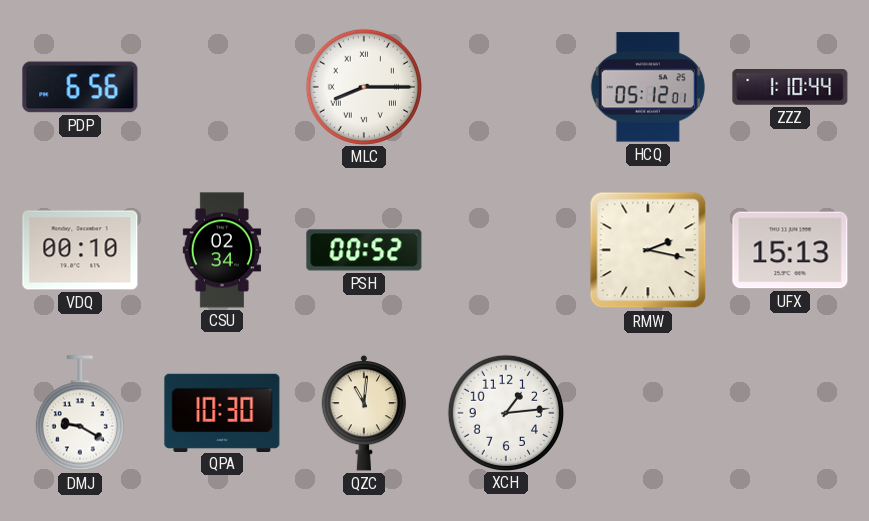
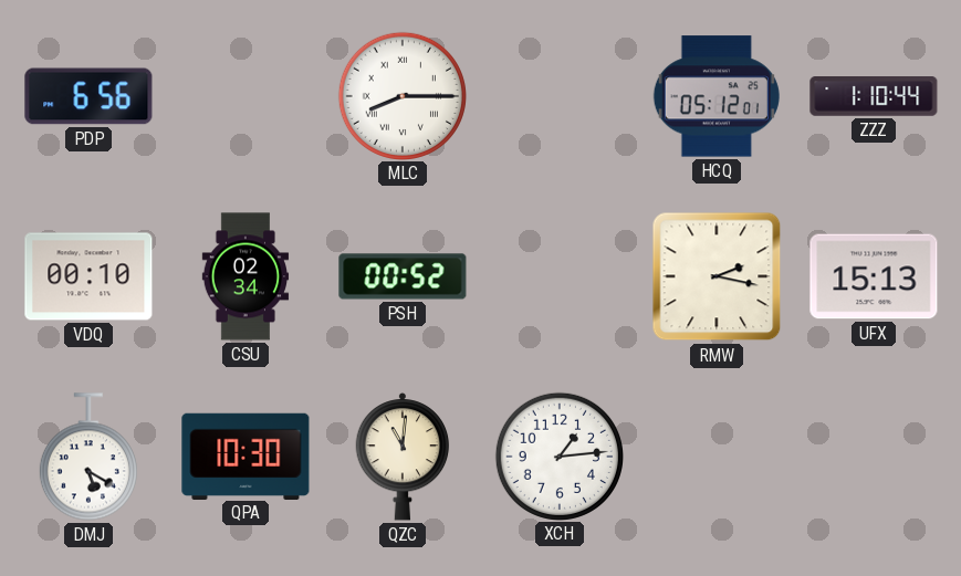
DMJ: 9:20 -> 5:20 (88, 457)
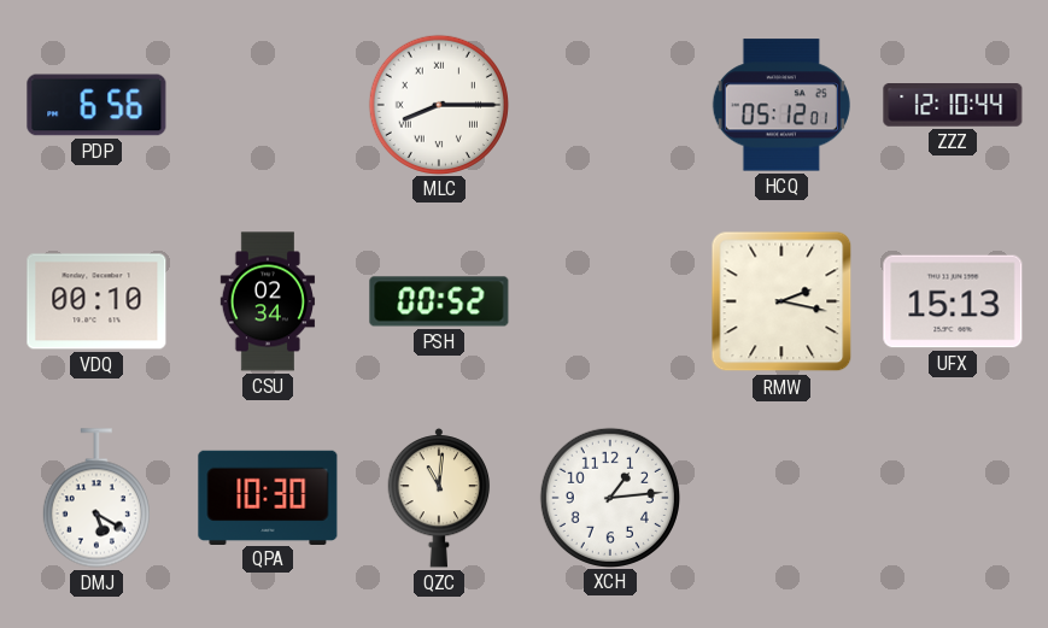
ZZZ: 1:10 -> 12:10 (953, 106)
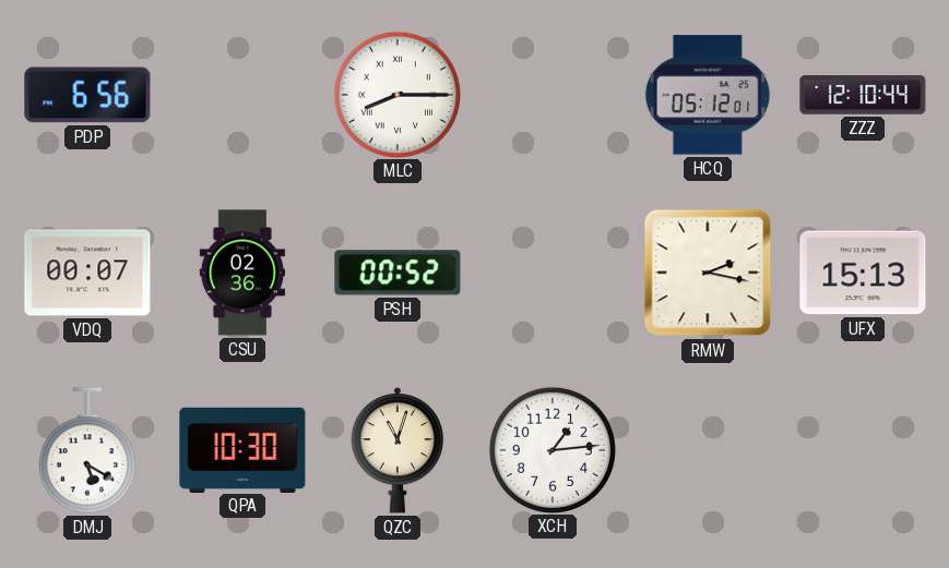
VDQ: 00:10 -> 00:07 (87, 273)
CSU: 02:34 -> 02:36 (242, 273)
QZC: 11:01 -> 11:03 (398, 451)
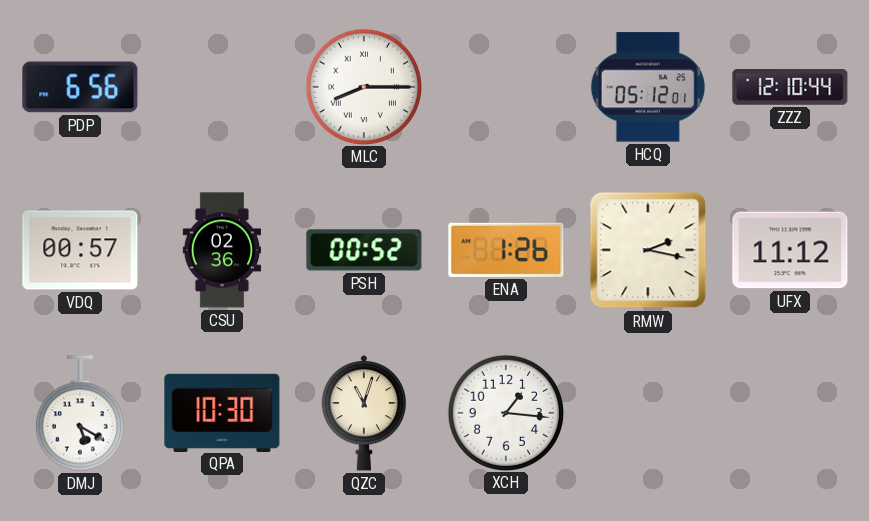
VDQ: 00:07 -> 00:57 (80, 250)
ENA: none -> 1:26 (506, 250)
UFX: 15:13 -> 11:12 (790, 250)
XCH: 1:14 -> 1:16 (505, 412)
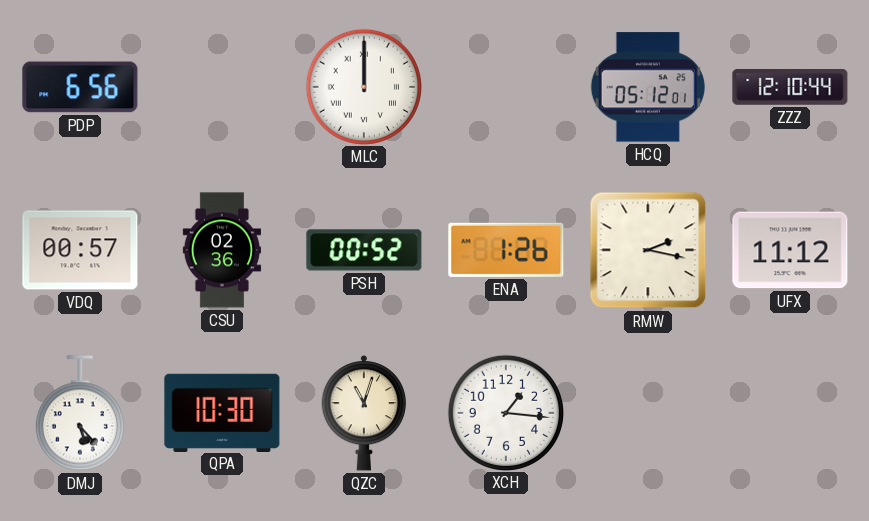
MLC: 8:15 -> 12:00 (363, 86)
DMJ: 5:20 -> 5:23 (80, 413)
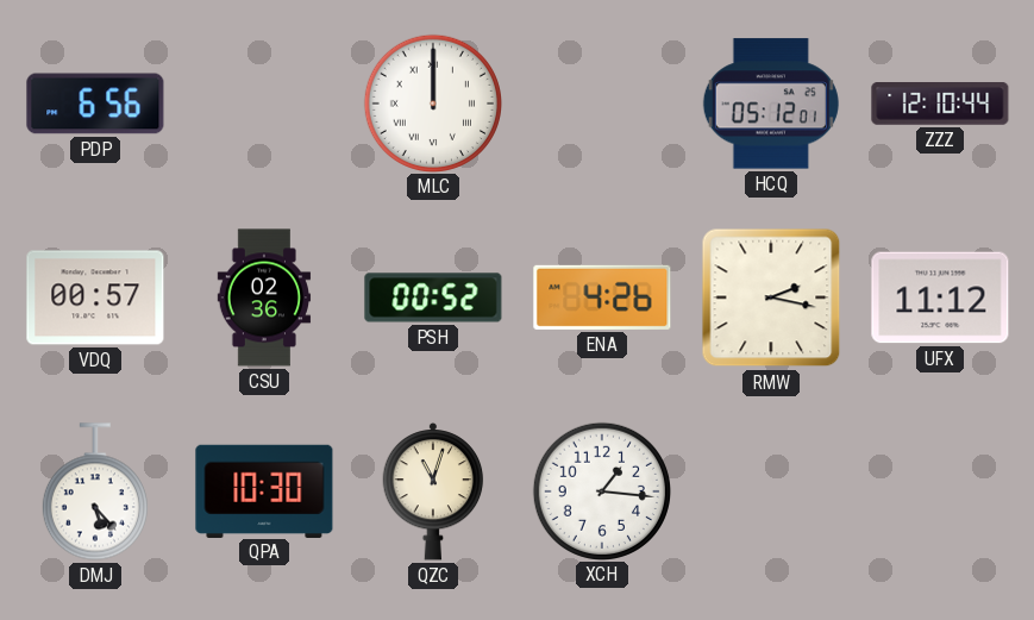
ENA: 1:26 -> 4:26 (602, 298)
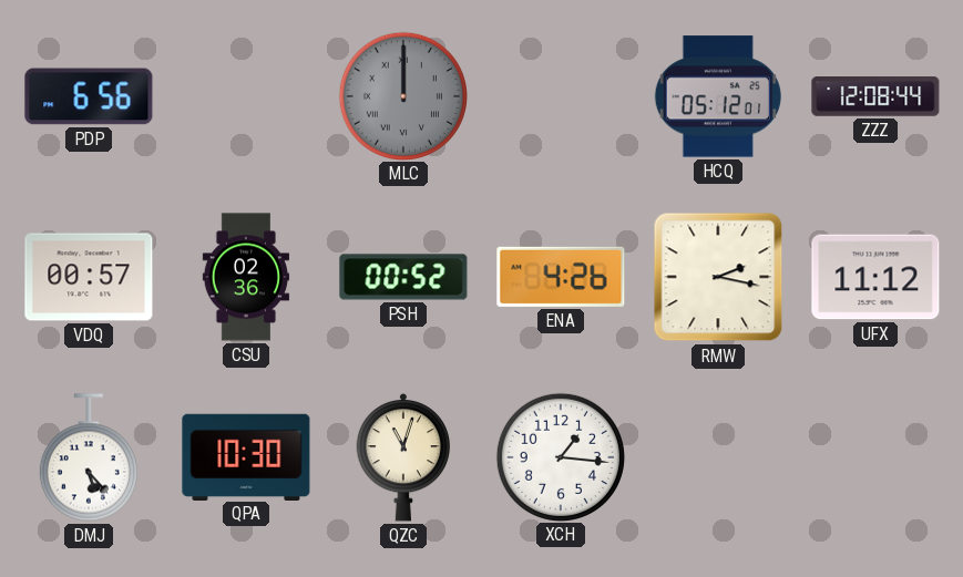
MLC dial: white -> grey (402, 95)
ZZZ: 12:10 -> 12:08 (875, 97)
